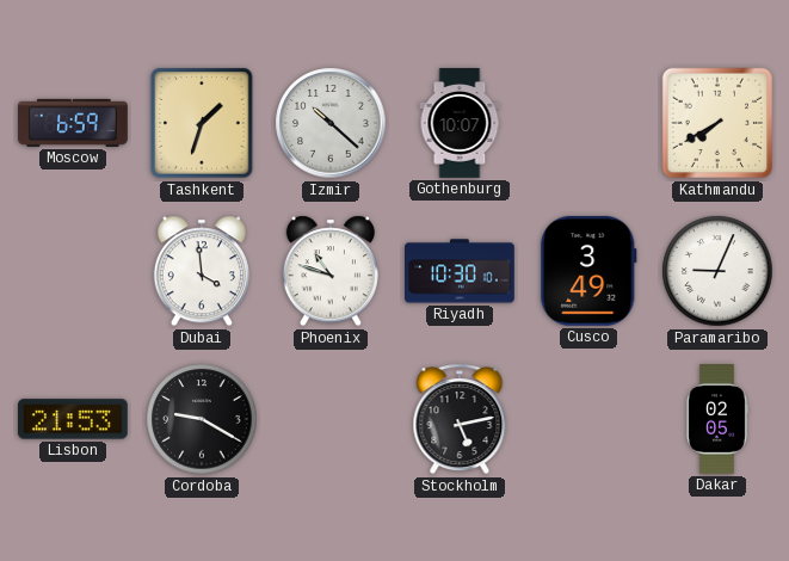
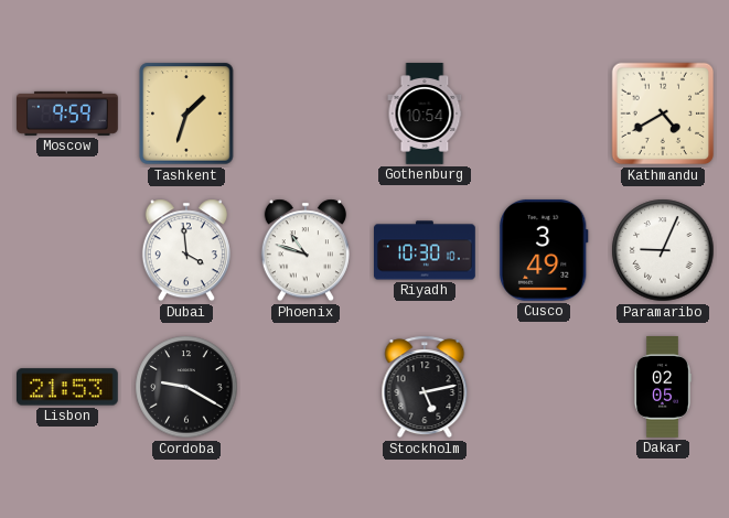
Moscow: 6:59 -> 9:59 (68, 114)
Izmir: 10:22 -> none (331, 123)
Gothenburg: 10:07 -> 10:54 (425, 114)
Kathmandu: 7:40 -> 4:40 (663, 114)
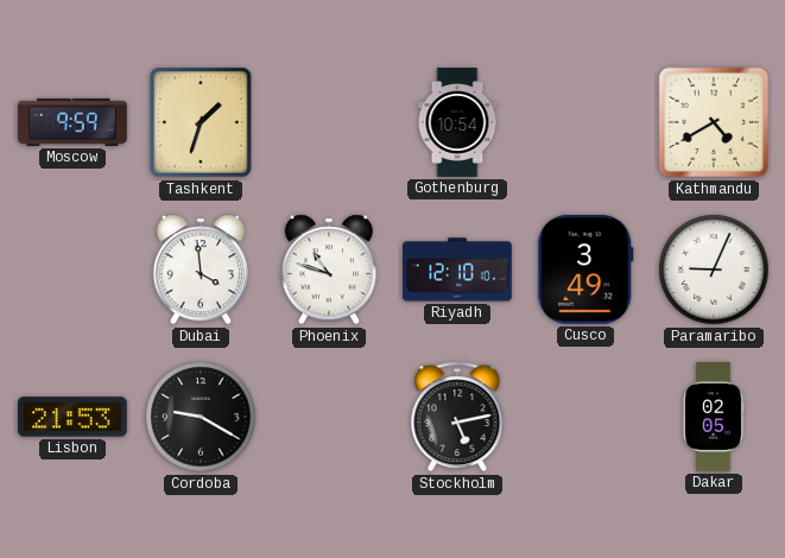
Riyadh: 10:30 -> 12:10 (458, 270)
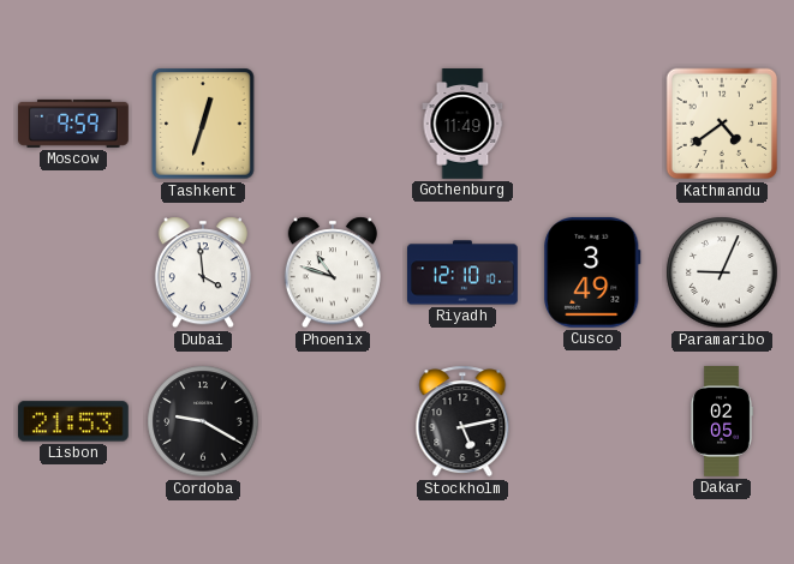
Tashkent: 1:33 -> 12:33 (203, 124)
Gothenburg: 10:54 -> 11:49 (462, 124)
Kathmandu: 4:40 -> 4:39 (722, 124)
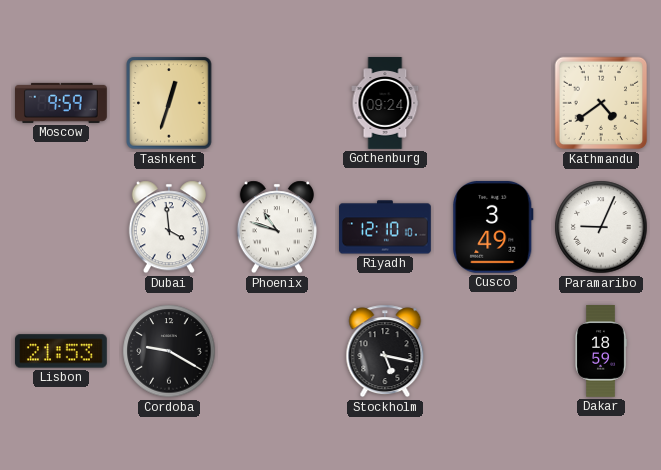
Gothenburg: 11:49 -> 09:24 (385, 103)
Stockholm: 5:13 -> 5:17 (385, 351)
Dakar: 02:05 -> 18:59 (601, 352)
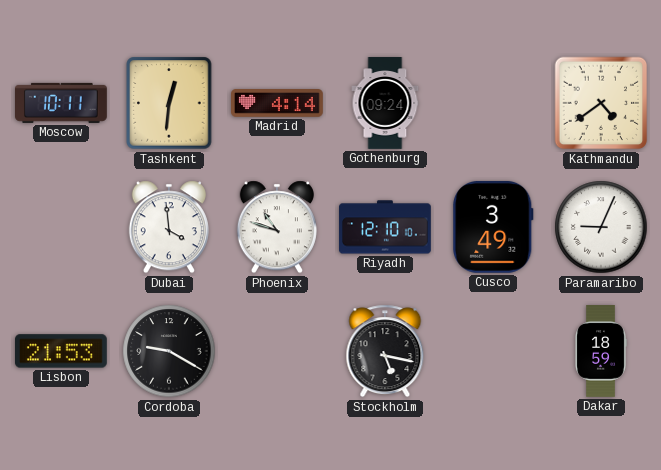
Moscow: 9:59 -> 10:11 (62, 103)
Tashkent: 12:33 -> 12:31 (169, 103)
Madrid: none -> 4:14 (278, 103)
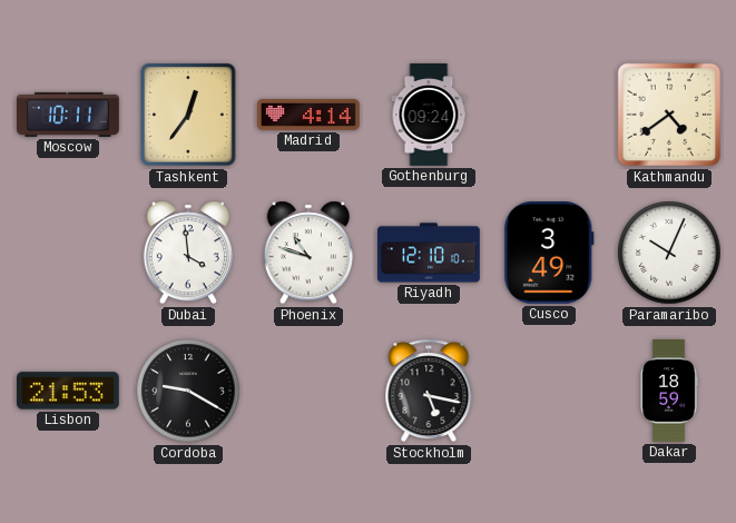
Tashkent: 12:31 -> 12:36 (188, 115)
Paramaribo: 9:04 -> 10:04 (669, 253)
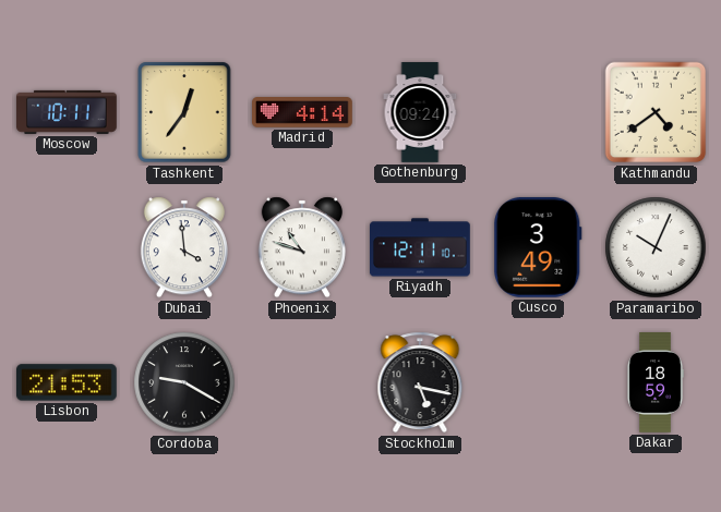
Riyadh: 12:10 -> 12:11 (421, 247)
